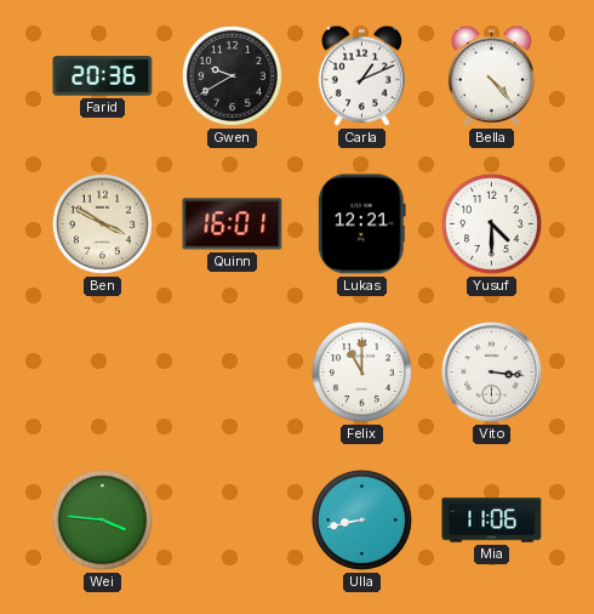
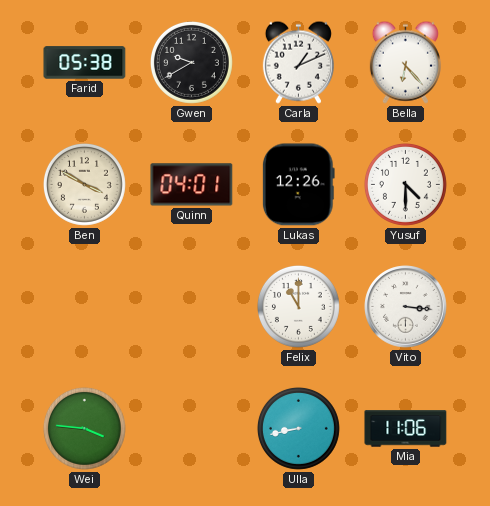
Farid: 20:36 -> 05:38 (85, 63)
Bella: 4:23 -> 6:23 (405, 62)
Quinn: 16:01 -> 04:01 (192, 185)
Lukas: 12:21 -> 12:26 (298, 185)
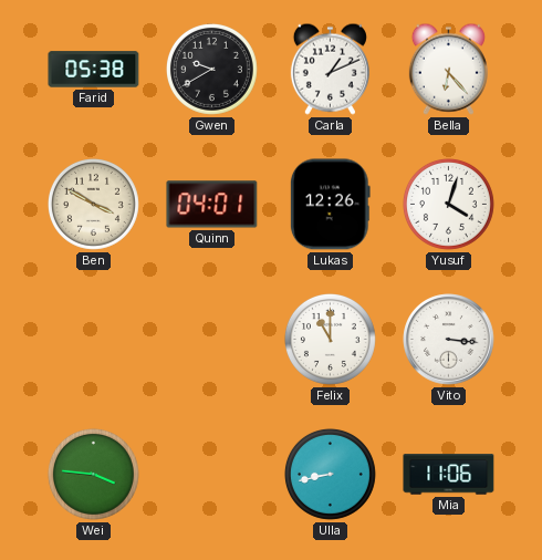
Yusuf: 4:30 -> 4:03 (448, 204)
